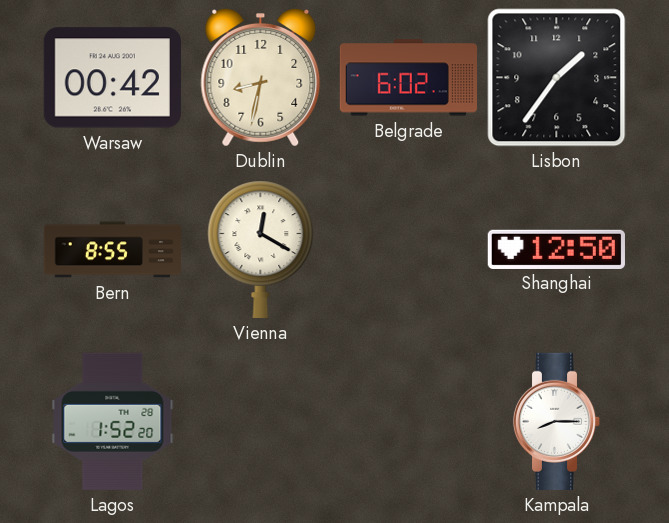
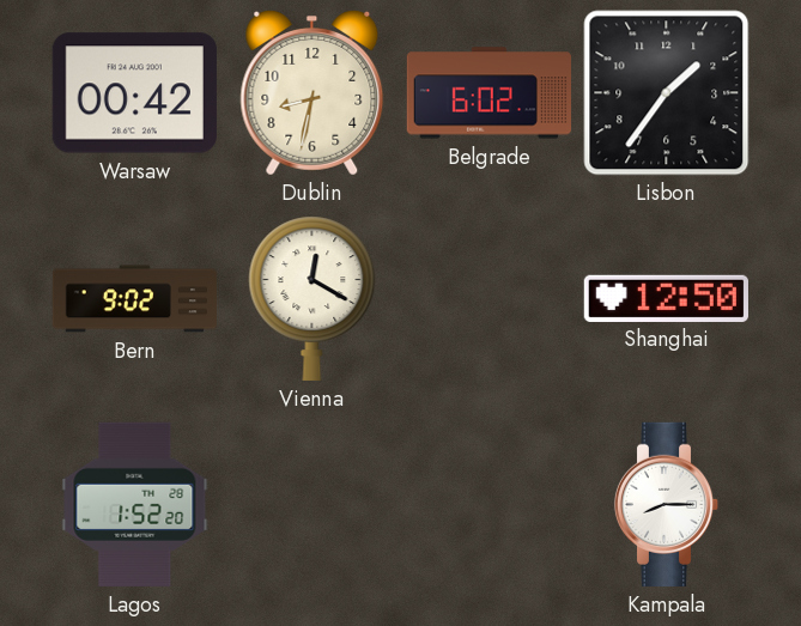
Bern: 8:55 -> 9:02 (134, 299)
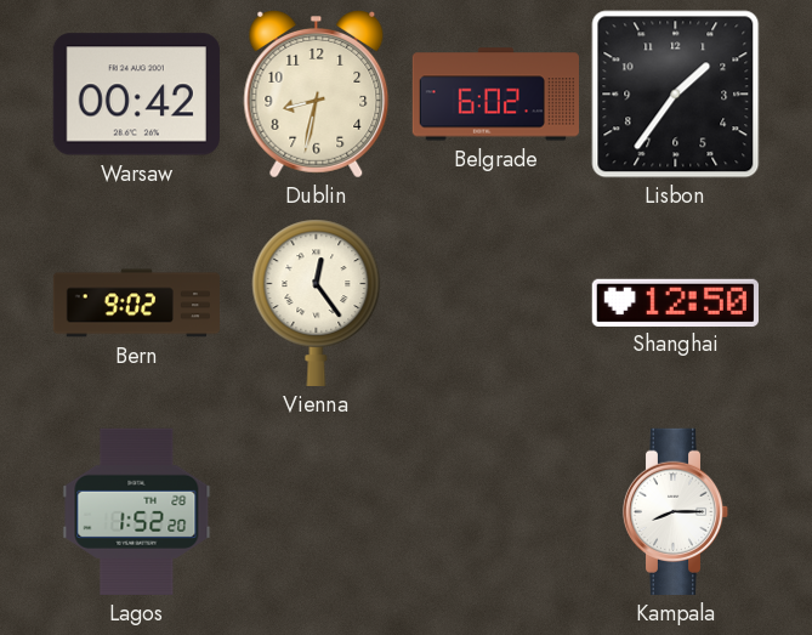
Vienna: 12:20 -> 12:24 (317, 302)
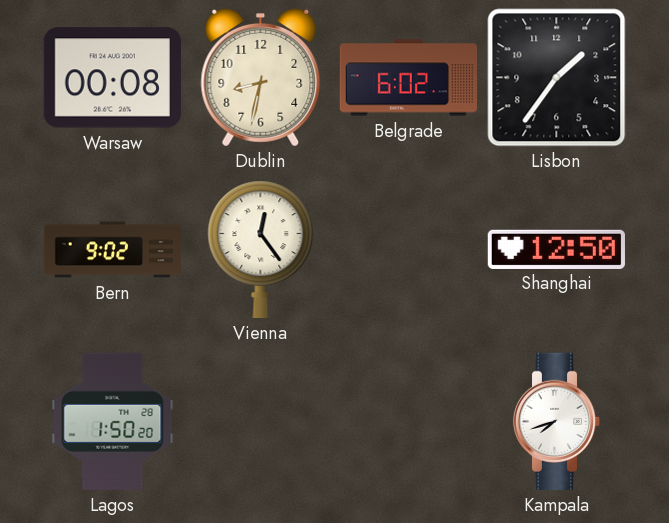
Warsaw: 00:42 -> 00:08 (112, 78)
Lagos: 1:52 -> 1:50 (113, 421)
Kampala: 8:15 -> 7:42 (557, 421)
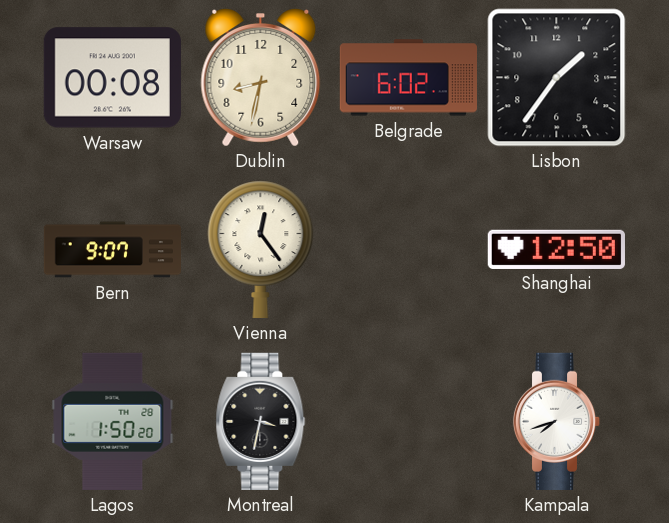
Bern: 9:02 -> 9:07 (112, 250)
Montreal: none -> 3:32 (261, 421)
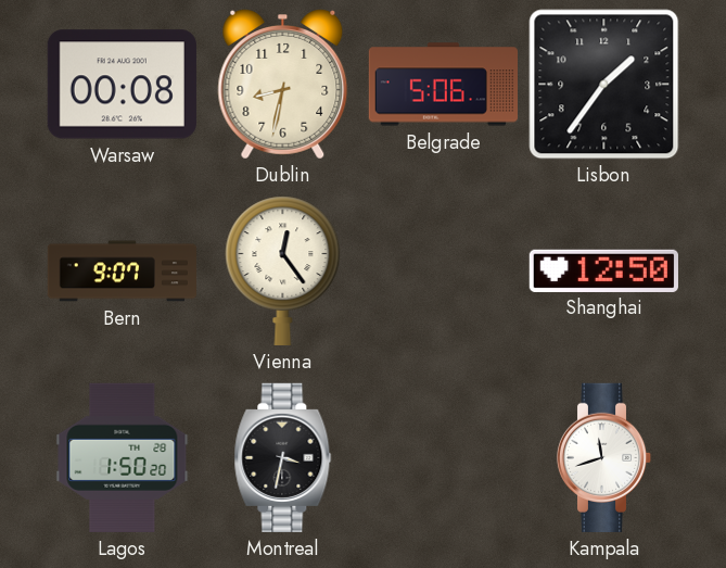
Belgrade: 6:02 -> 5:06 (443, 85)
Kampala: 7:42 -> 11:42 (604, 457)
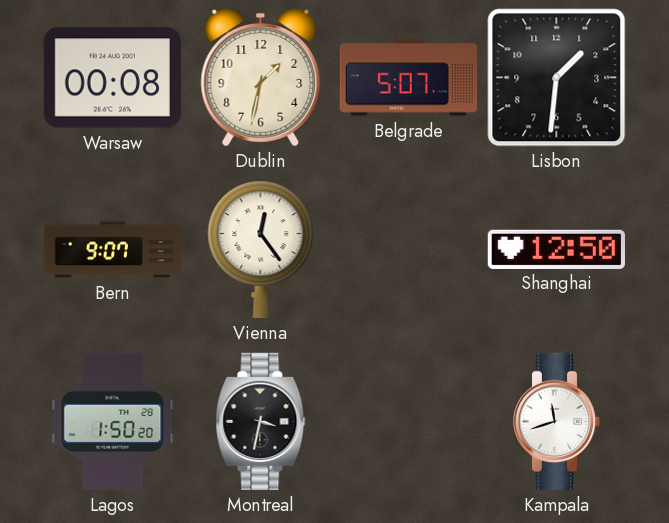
Dublin: 8:32 -> 1:32 (261, 78)
Belgrade: 5:06 -> 5:07 (408, 78)
Lisbon: 1:36 -> 1:31 (557, 78)
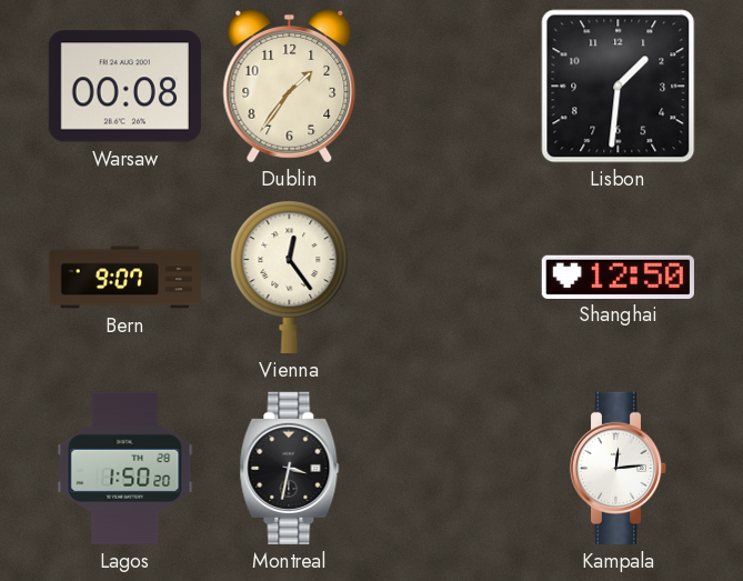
Dublin: 1:32 -> 1:36 (290, 87)
Belgrade: 5:07 -> none (408, 78)
Kampala: 11:42 -> 12:14 (619, 468)
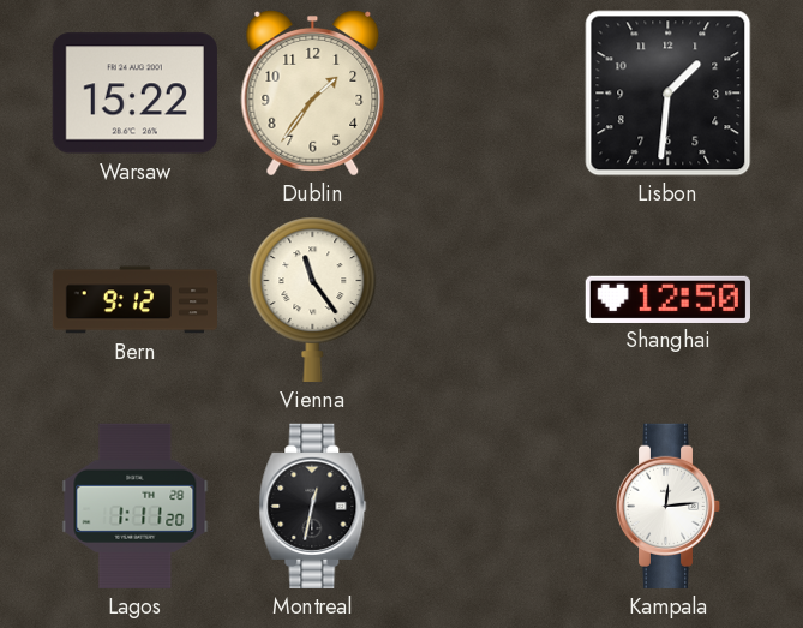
Warsaw: 00:08 -> 15:22 (134, 94)
Bern: 9:07 -> 9:12 (134, 300)
Vienna: 12:24 -> 11:24 (313, 299)
Lagos: 1:50 -> 1:11 (136, 506)
Montreal: 3:32 -> 12:32 (313, 506)
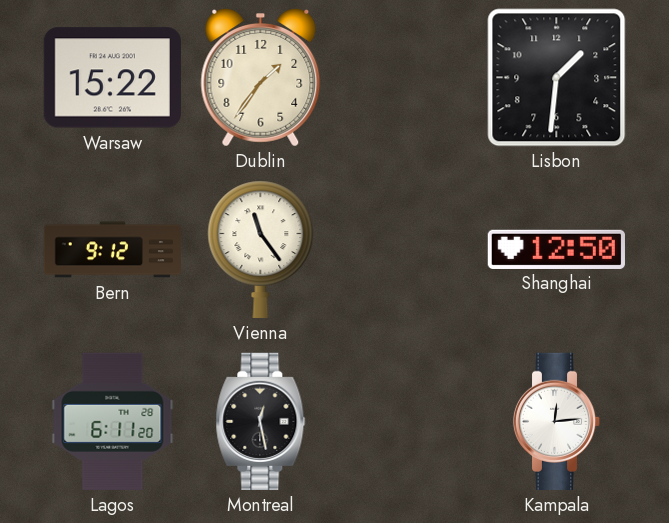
Lagos: 1:11 -> 6:11 (113, 421)
Montreal: 12:32 -> 12:28 (261, 421)
